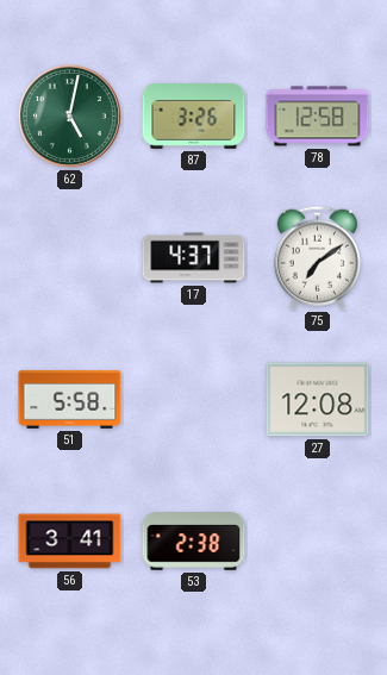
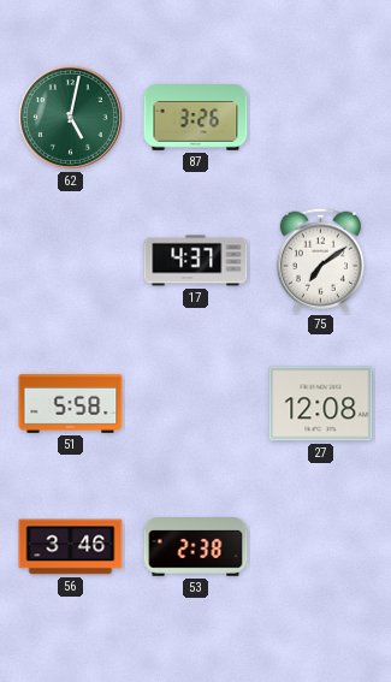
78: 12:58 -> none (318, 117)
56: 3:41 -> 3:46 (71, 547)
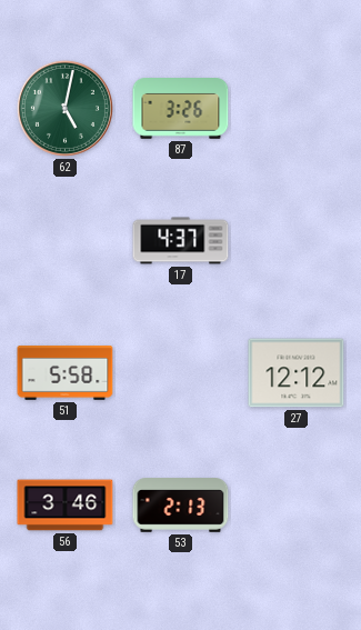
75: 7:09 -> none (320, 260)
27: 12:08 -> 12:12 (297, 373)
53: 2:38 -> 2:13 (181, 506)
